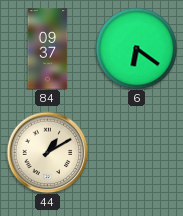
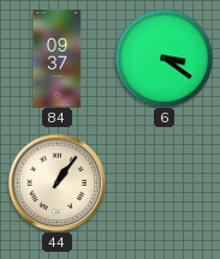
6: 6:21 -> 3:21 (163, 58)
44: 1:10 -> 1:06 (57, 182)
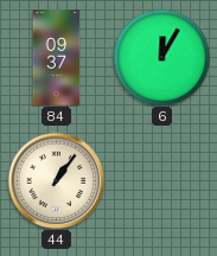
6: 3:21 -> 12:05 (161, 57)
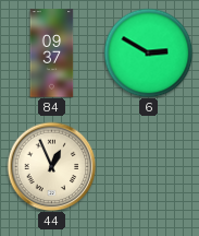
6: 12:05 -> 2:50 (148, 52)
44: 1:06 -> 12:56 (51, 166)
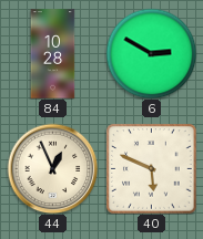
84: 09:37 -> 10:28 (53, 54)
40: none -> 5:49 (152, 169)
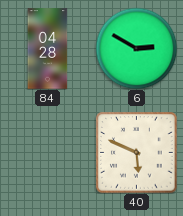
84: 10:28 -> 04:28 (48, 49)
44: 12:56 -> none (52, 168)
